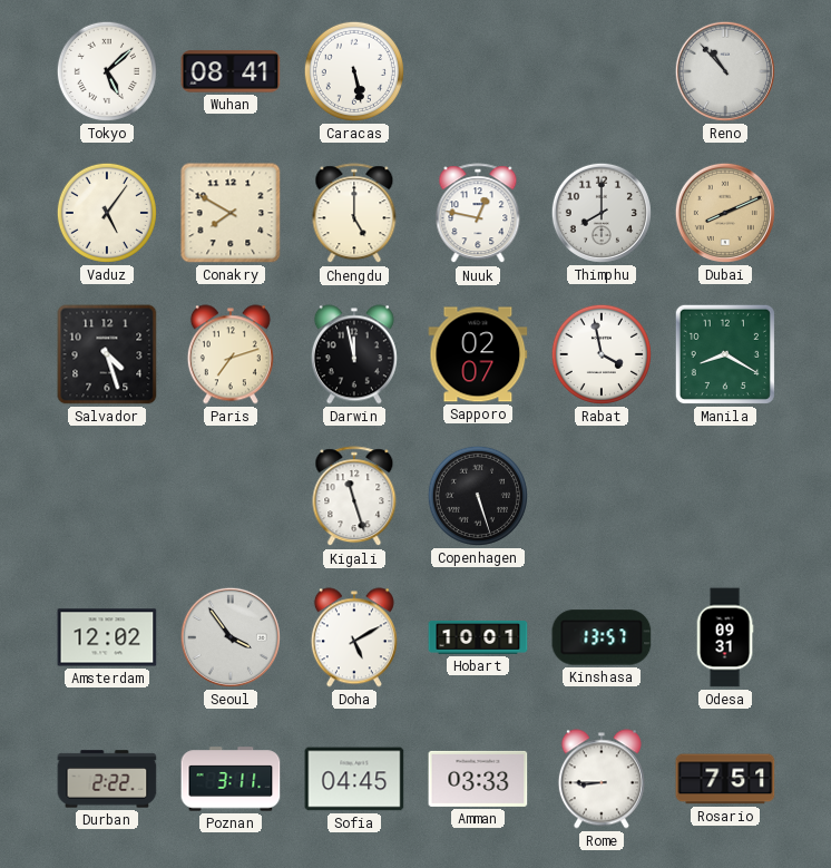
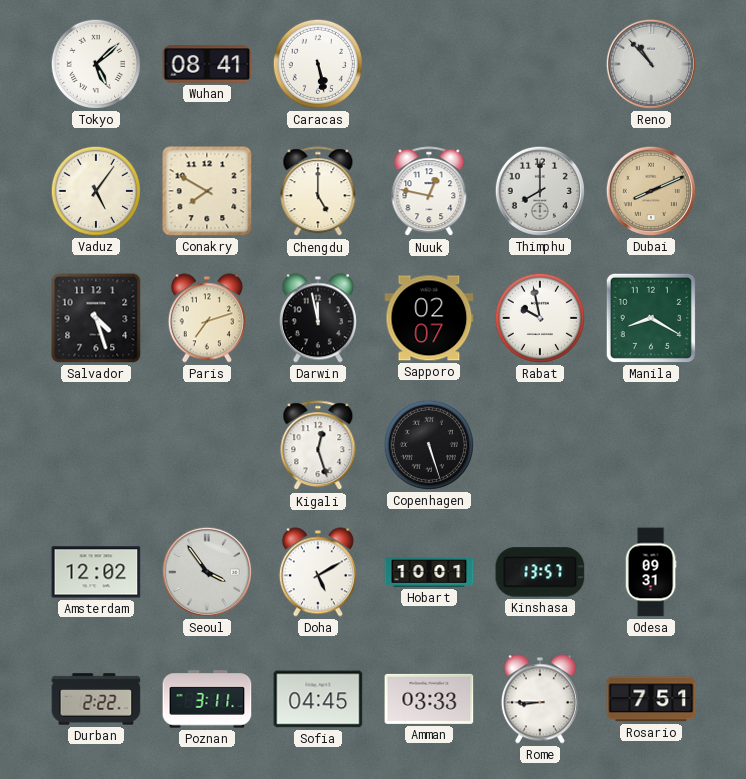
Rabat: 3:58 -> 9:58 (540, 318)
Kigali: 11:27 -> 12:27 (318, 446)
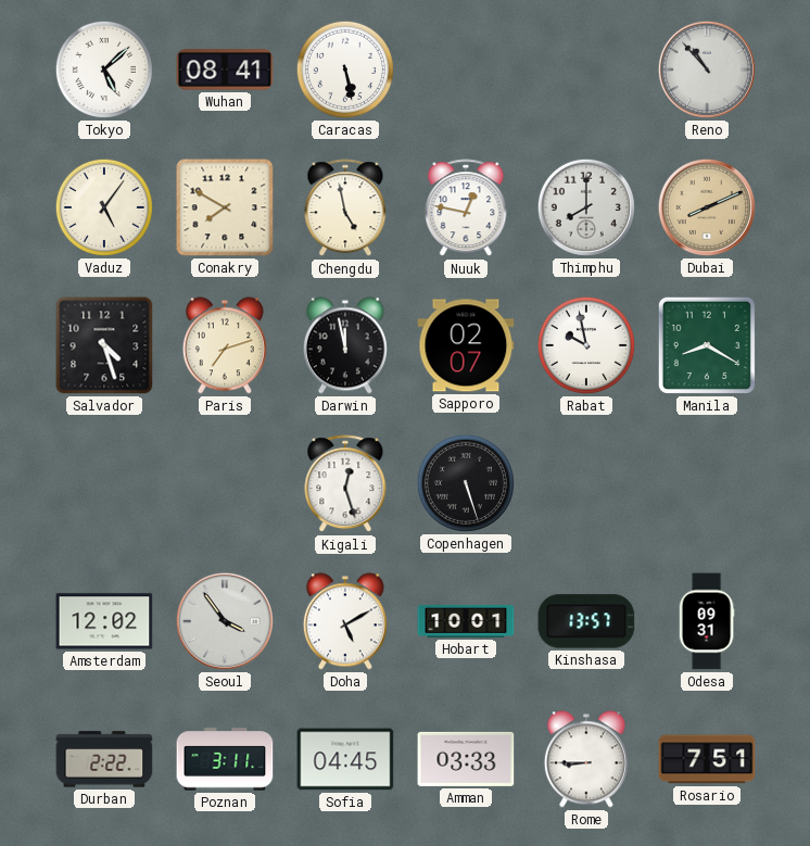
Chengdu: 5:00 -> 4:58 (345, 209)
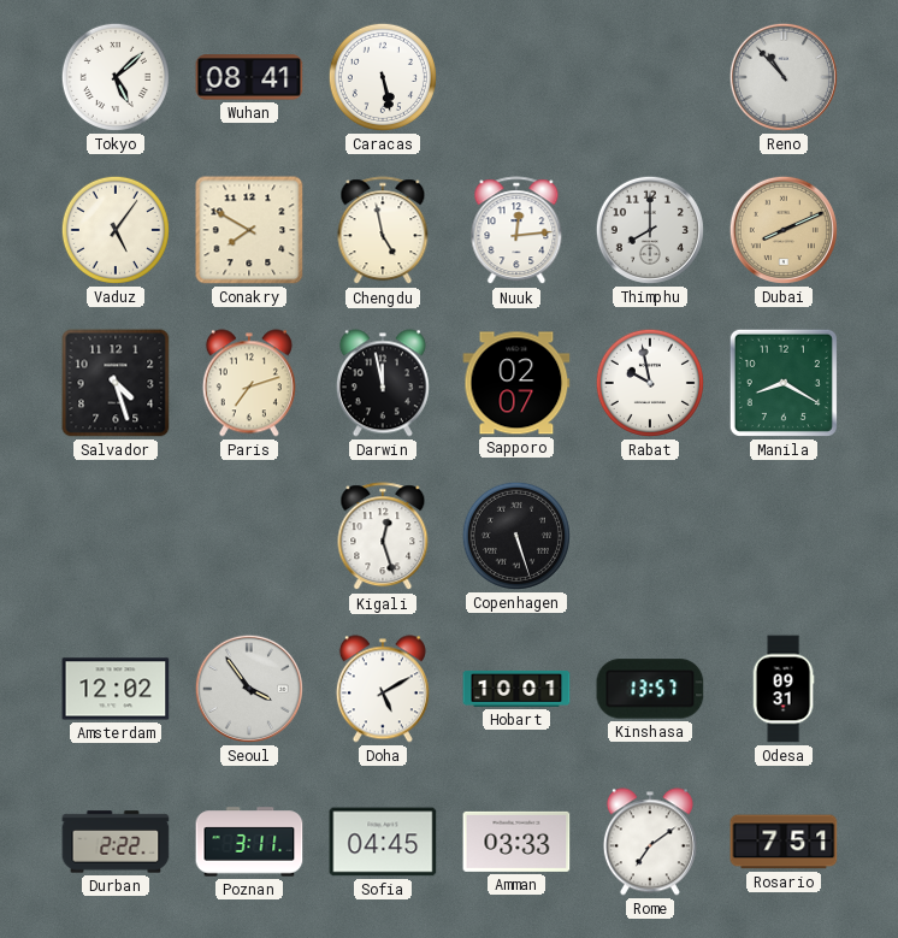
Nuuk: 12:47 -> 12:14 (516, 231)
Rome: 8:45 -> 7:09 (650, 842)
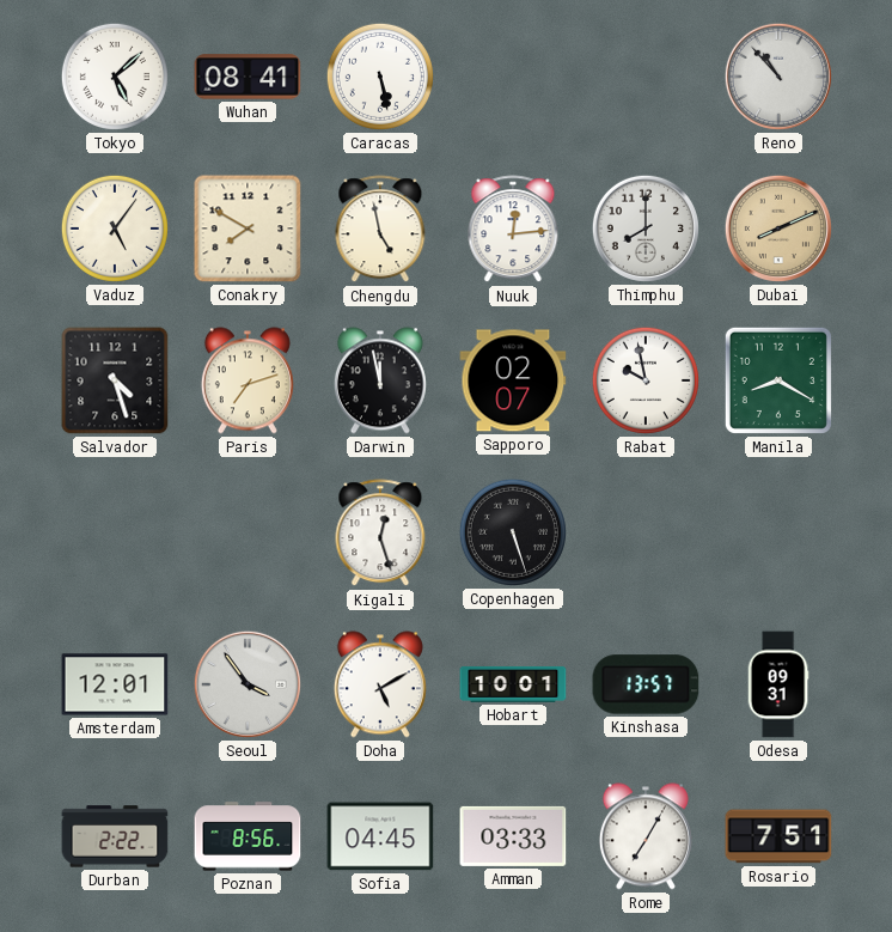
Amsterdam: 12:02 -> 12:01 (115, 684)
Poznan: 3:11 -> 8:56 (248, 836)
Rome: 7:09 -> 7:05 (646, 836)
